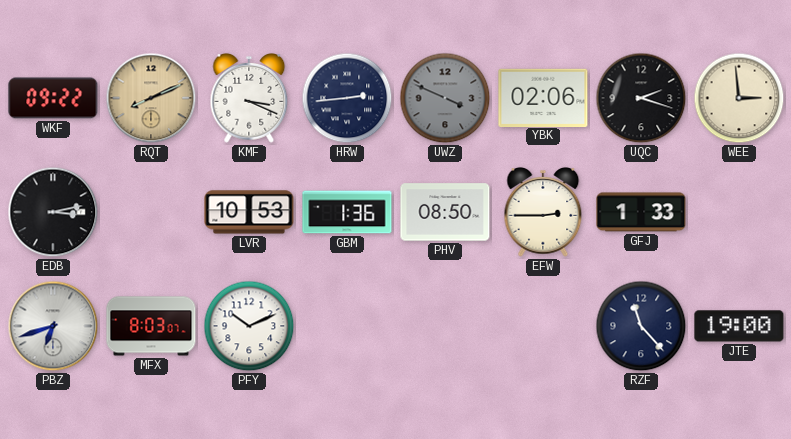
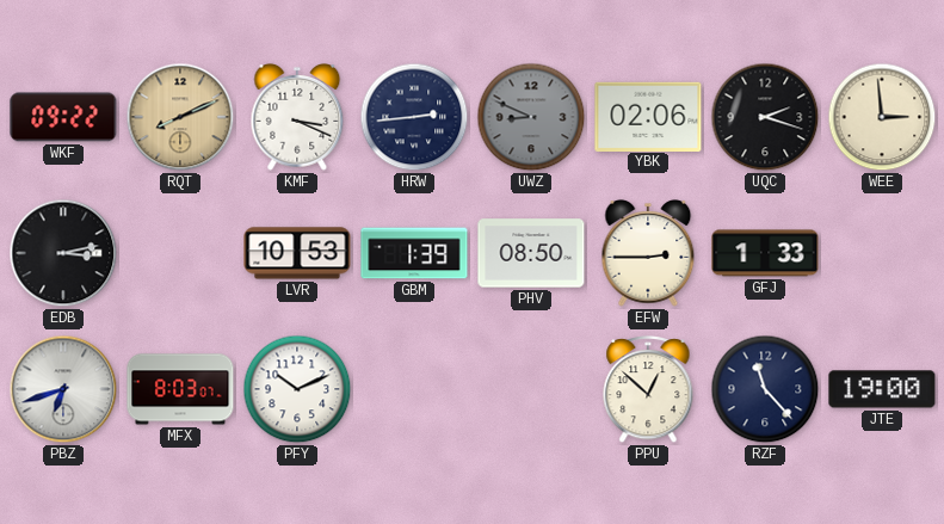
UWZ: 3:49 -> 8:49 (531, 117)
GBM: 1:36 -> 1:39 (414, 253)
PPU: none -> 12:52 (648, 390)
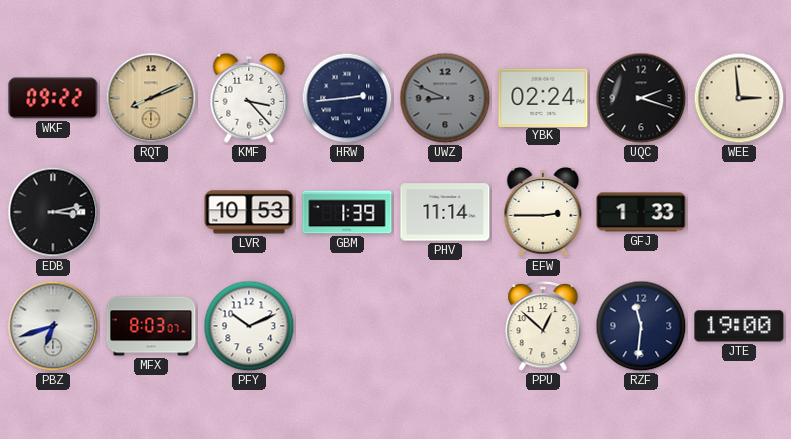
KMF: 3:19 -> 3:23 (249, 99)
YBK: 02:06 -> 02:24 (543, 97)
PHV: 08:50 -> 11:14 (445, 212)
RZF: 11:23 -> 11:31 (641, 326)
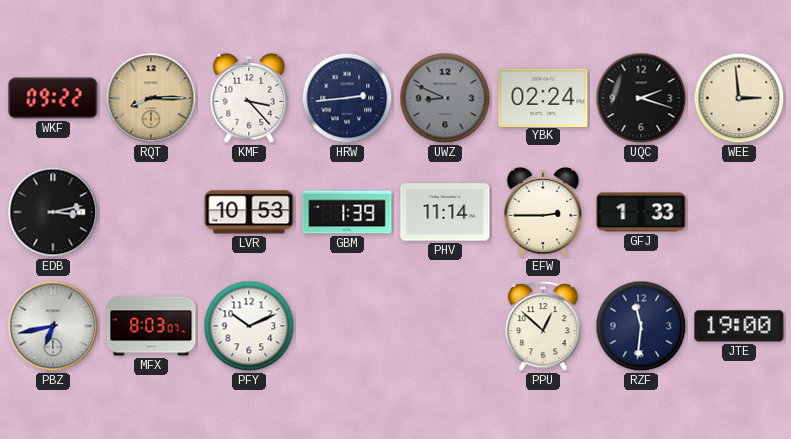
RQT: 8:11 -> 8:15 (151, 98)
PBZ: 6:42 -> 6:43 (53, 326)
